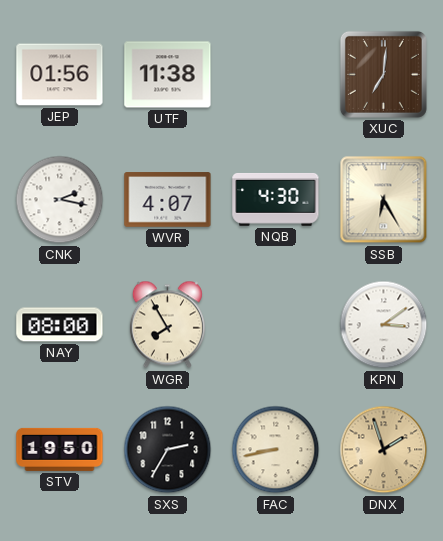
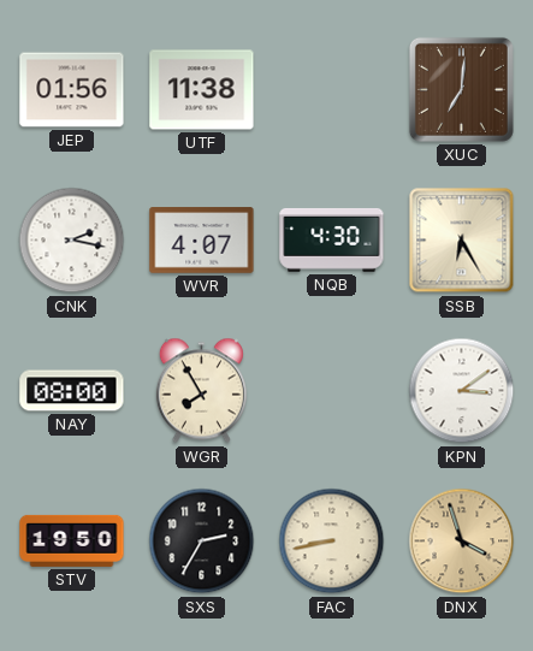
DNX: 1:57 -> 3:57 (462, 541)
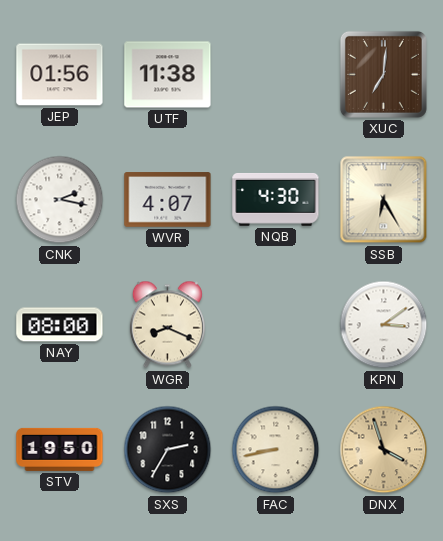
WGR: 7:55 -> 8:19 (167, 325)
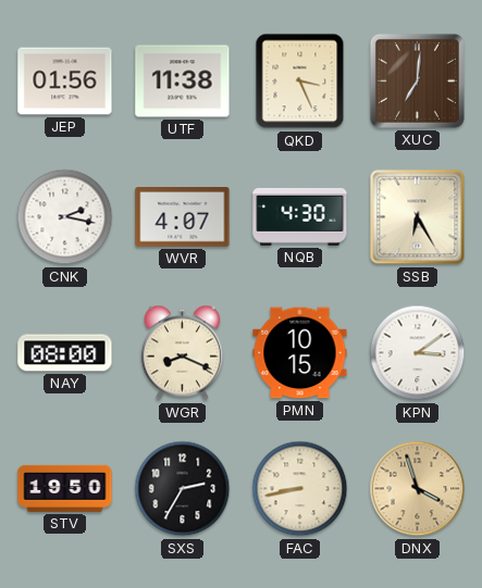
QKD: none -> 3:26 (300, 82)
PMN: none -> 10:15 (300, 353)
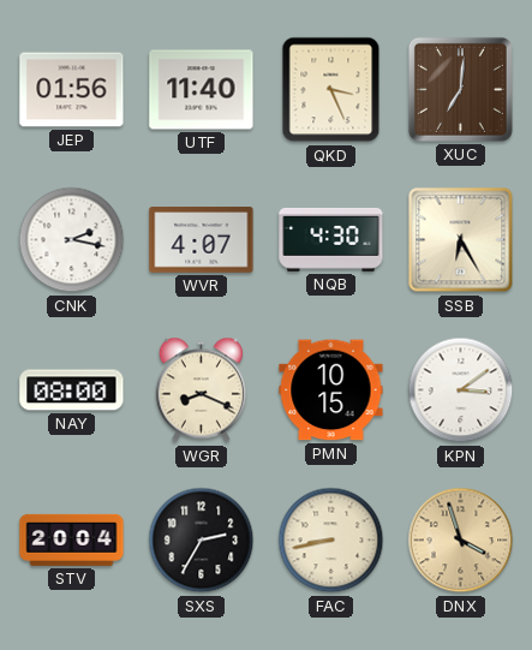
UTF: 11:38 -> 11:40 (202, 90)
STV: 19:50 -> 20:04 (72, 539)
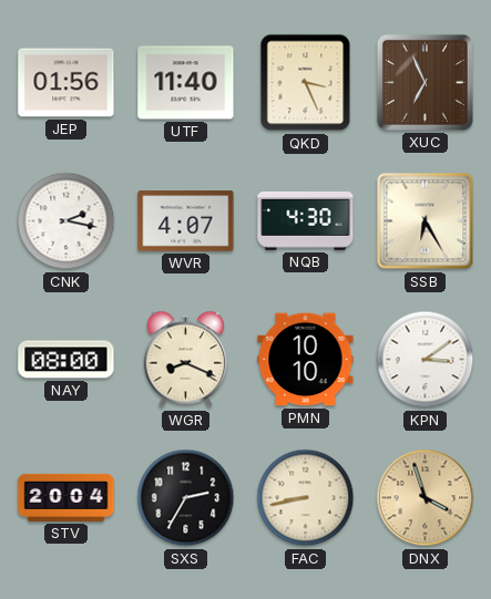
XUC: 7:01 -> 6:56 (424, 82)
PMN: 10:15 -> 10:10 (306, 360)
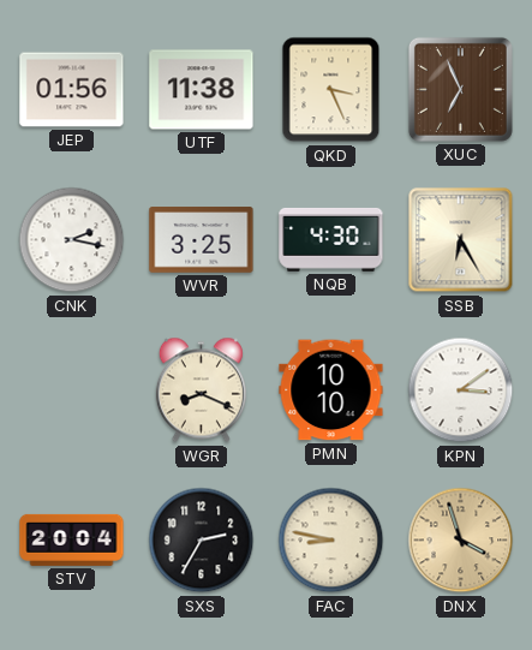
UTF: 11:40 -> 11:38 (202, 90)
WVR: 4:07 -> 3:25 (202, 240)
NAY: 08:00 -> none (67, 360)
FAC: 8:43 -> 8:47 (331, 541)
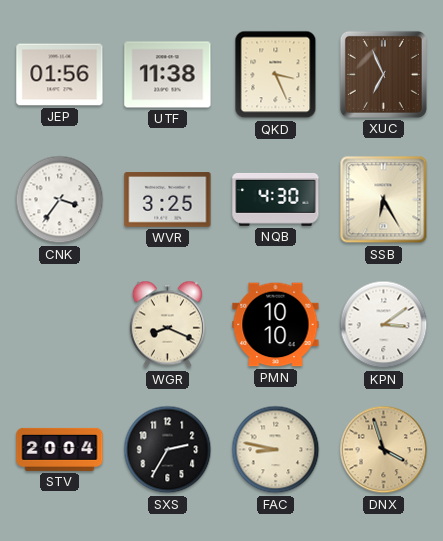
CNK: 2:17 -> 3:36 (60, 200)
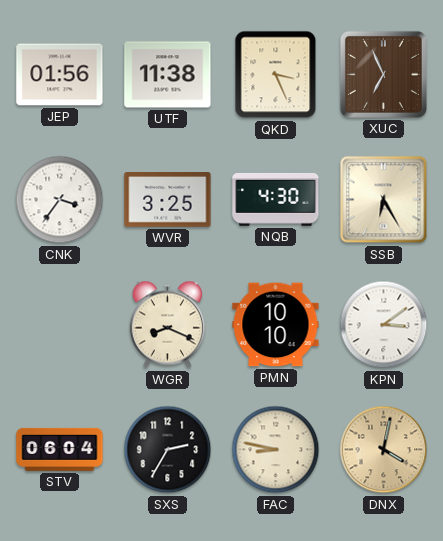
STV: 20:04 -> 06:04 (60, 449)
DNX: 3:57 -> 4:02 (384, 450)
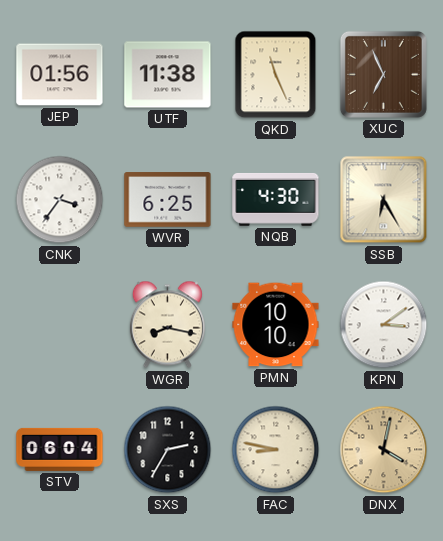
QKD: 3:26 -> 11:26 (276, 75)
WVR: 3:25 -> 6:25 (168, 200)
WGR: 8:19 -> 8:17 (167, 325)
